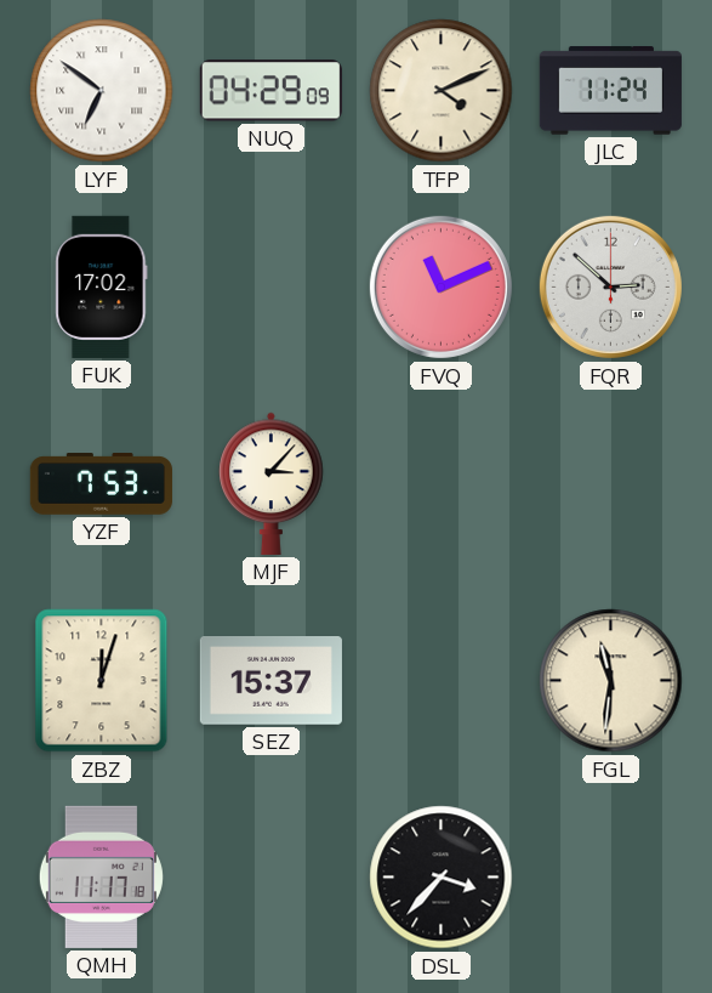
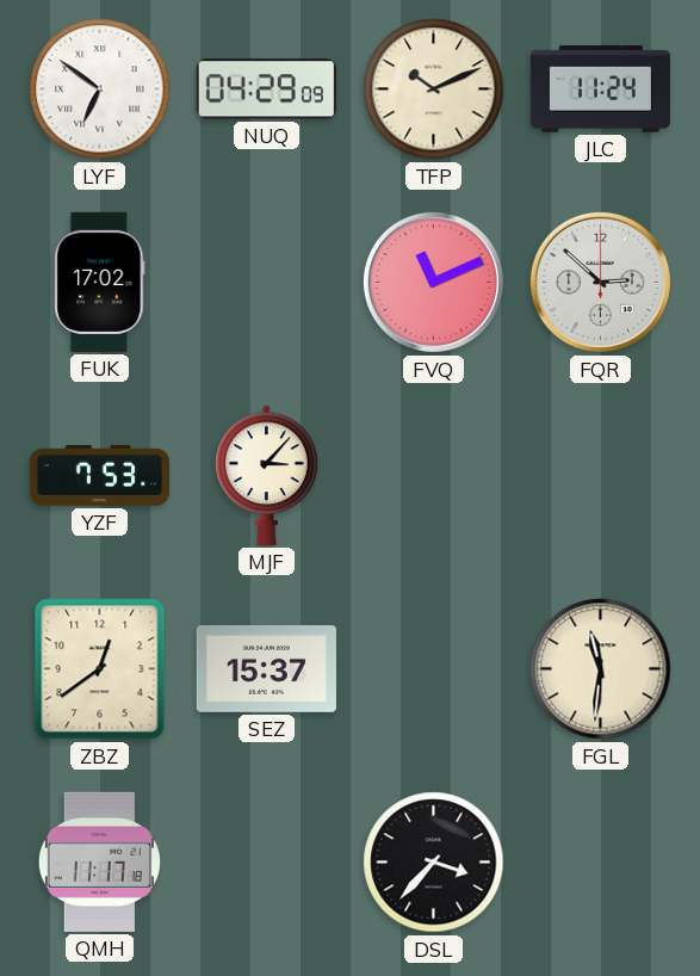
TFP: 4:11 -> 10:11 (434, 89)
ZBZ: 12:03 -> 12:39 (100, 669)
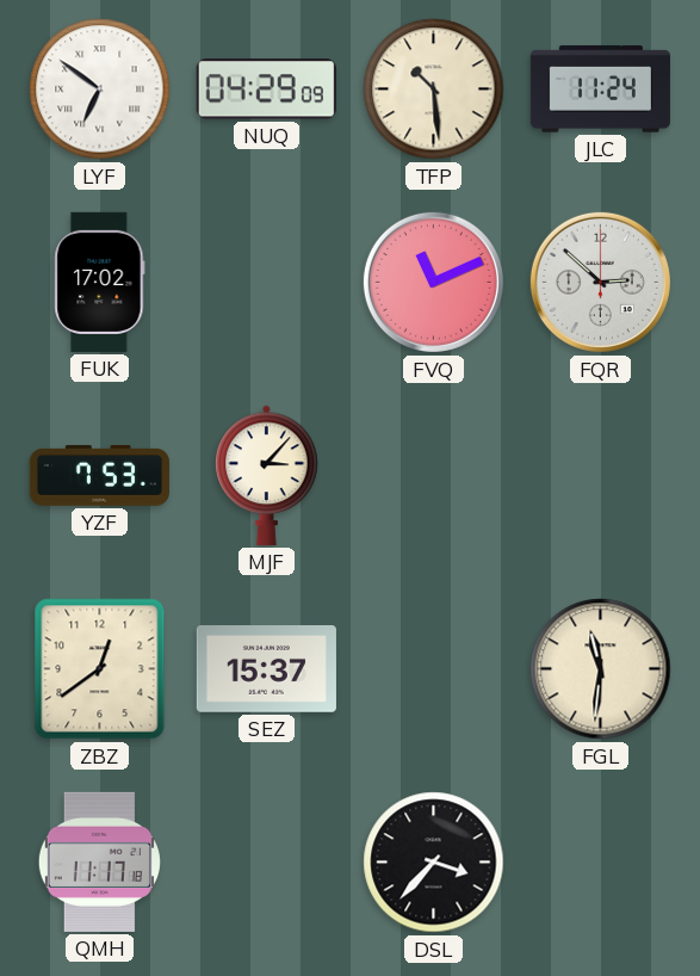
TFP: 10:11 -> 10:29 (434, 89)
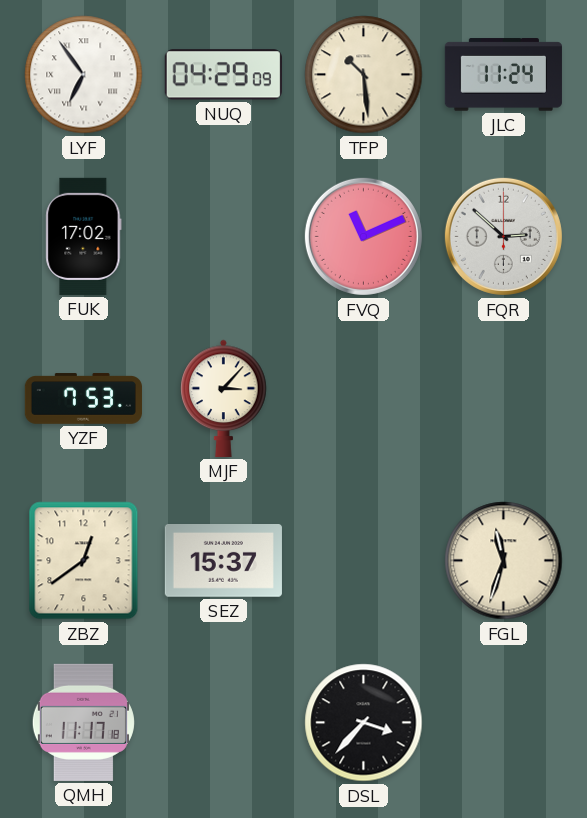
LYF: 6:51 -> 6:54 (84, 75)
FGL: 11:31 -> 11:33 (504, 561)
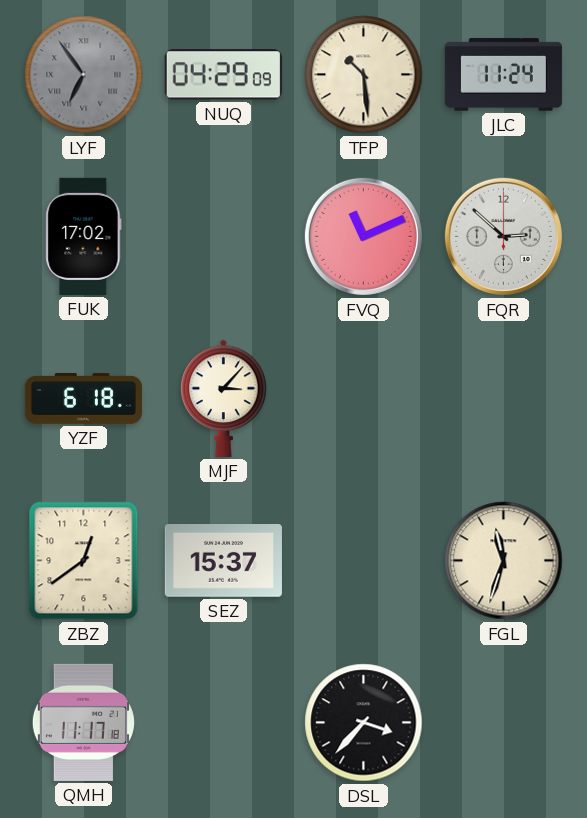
LYF dial: white -> grey (84, 75)
YZF: 7:53 -> 6:18 (83, 399)
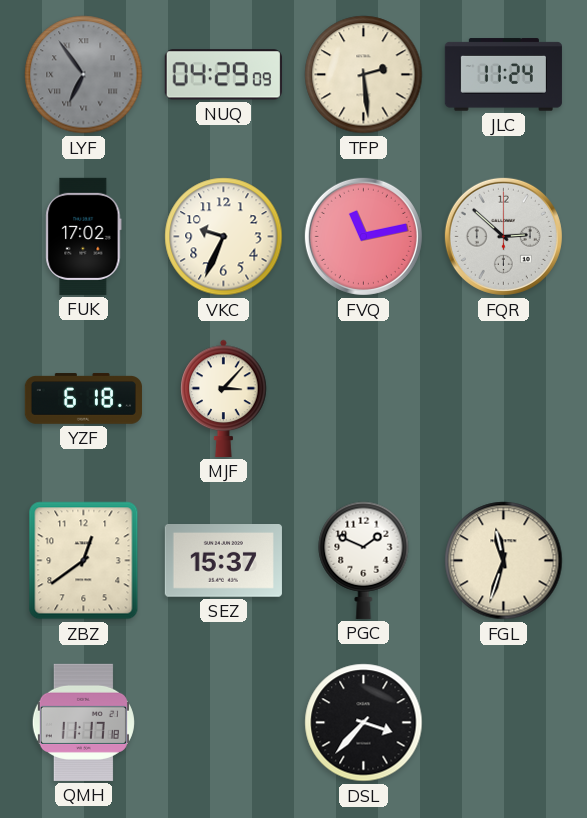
TFP: 10:29 -> 2:29 (364, 75)
VKC: none -> 9:34 (224, 237)
FVQ: 11:11 -> 11:13 (363, 236)
PGC: none -> 1:49 (364, 560)
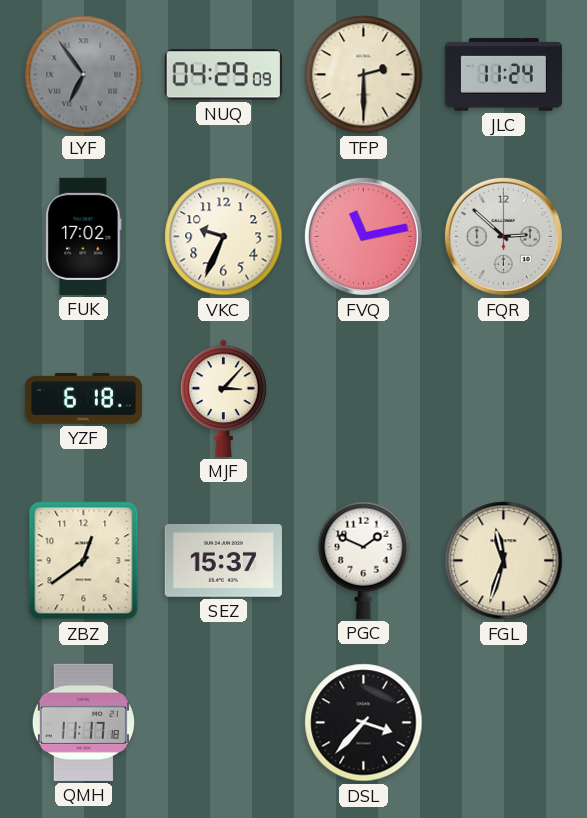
TFP: 2:29 -> 2:30 (364, 75)
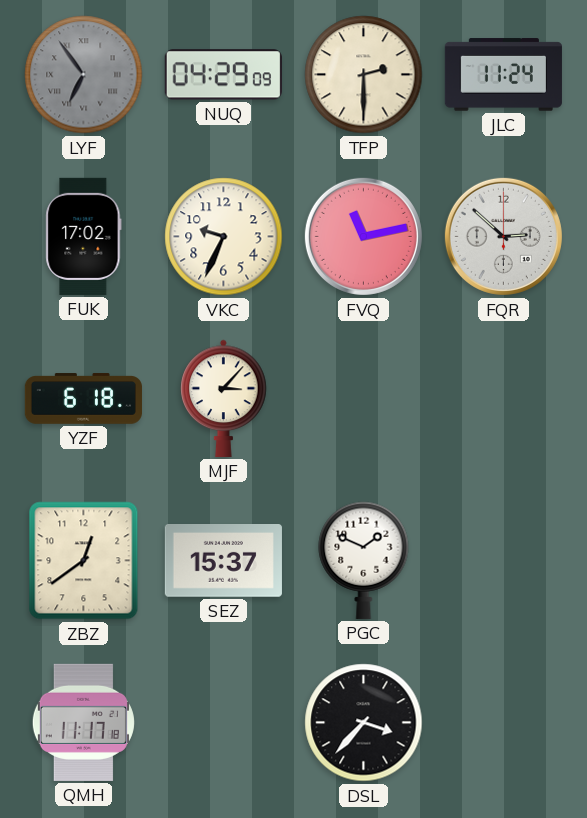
FGL: 11:33 -> none (504, 561)
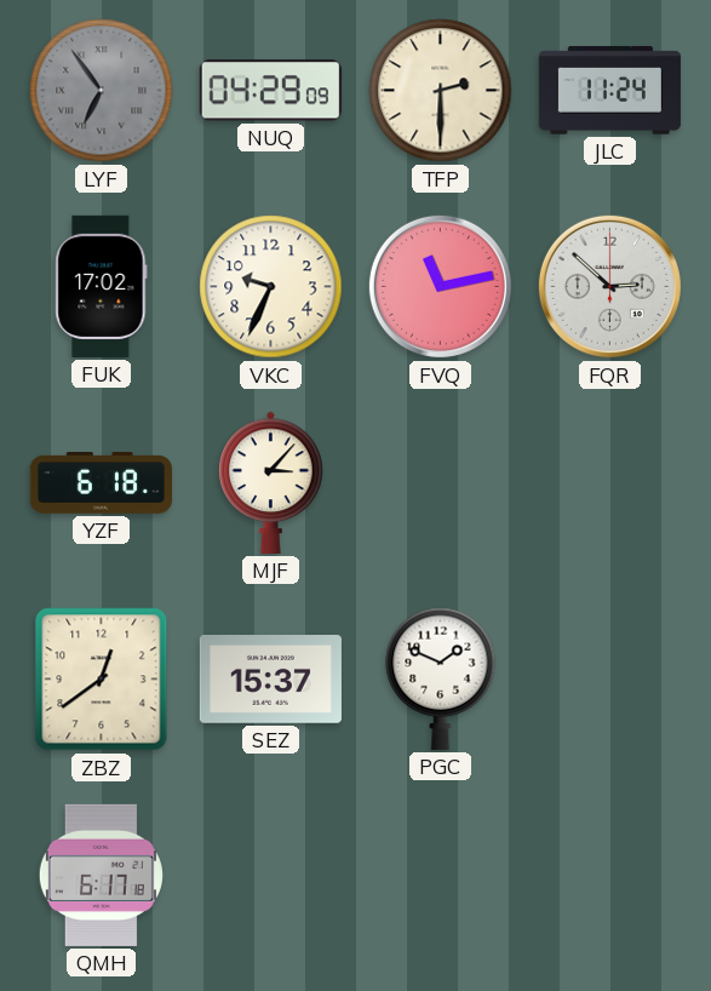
QMH: 11:17 -> 6:17 (101, 875)
DSL: 3:37 -> none (364, 723)
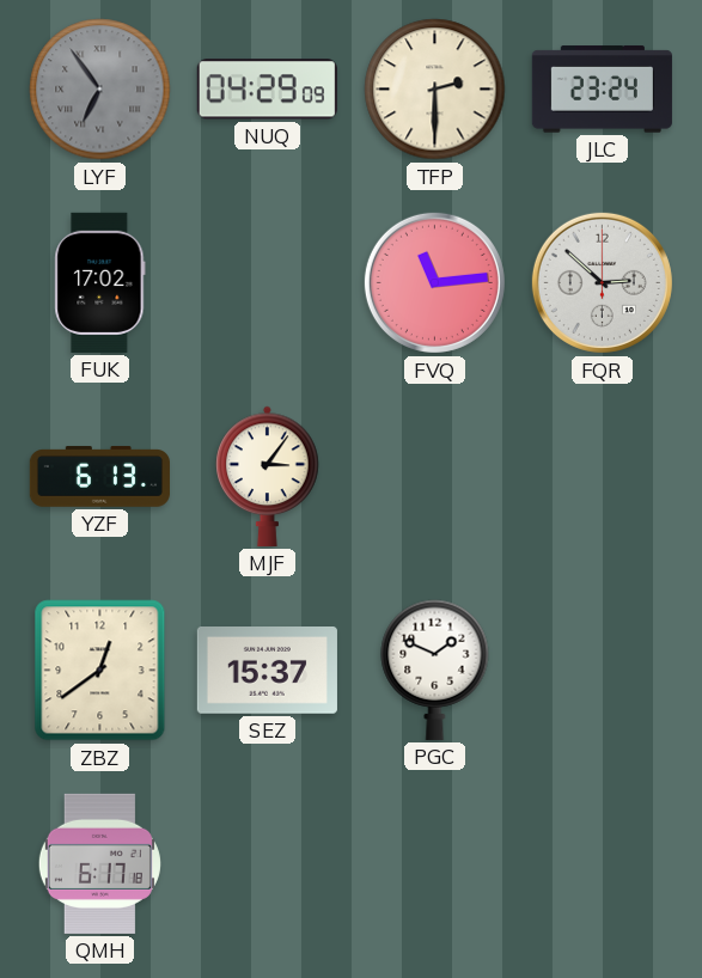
JLC: 11:24 -> 23:24 (602, 90)
VKC: 9:34 -> none (271, 287)
FVQ: 11:13 -> 11:14 (434, 282)
YZF: 6:18 -> 6:13 (99, 477)
MJF: 3:07 -> 3:06 (268, 476)
